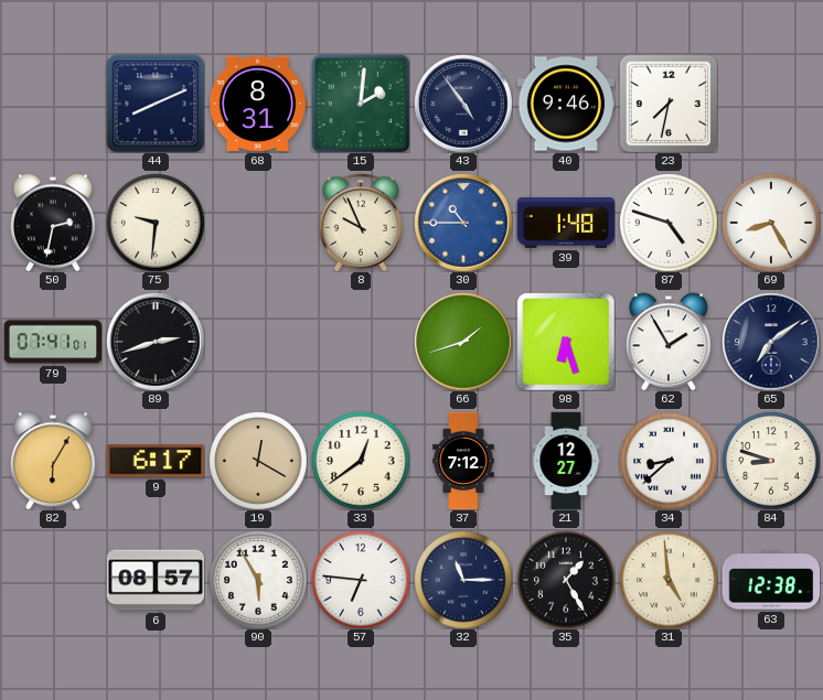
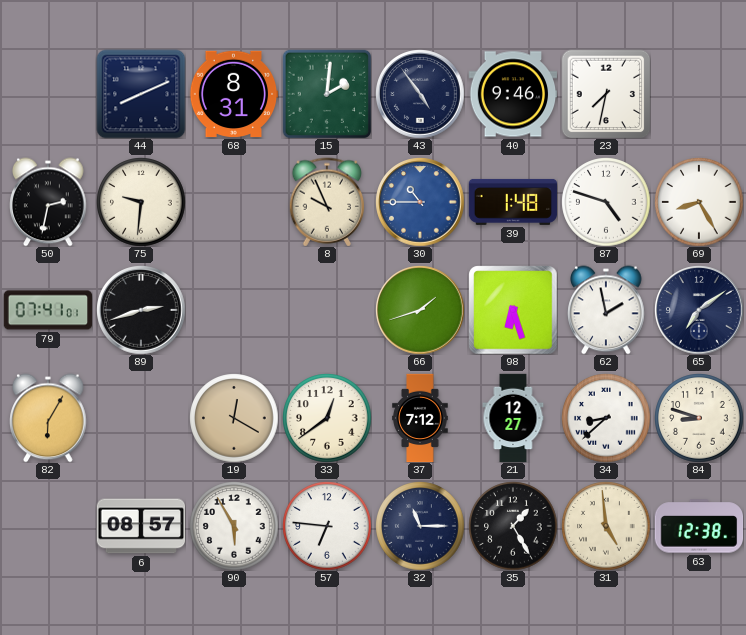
62: 1:55 -> 1:58 (606, 310)
9: 6:17 -> none (156, 461)
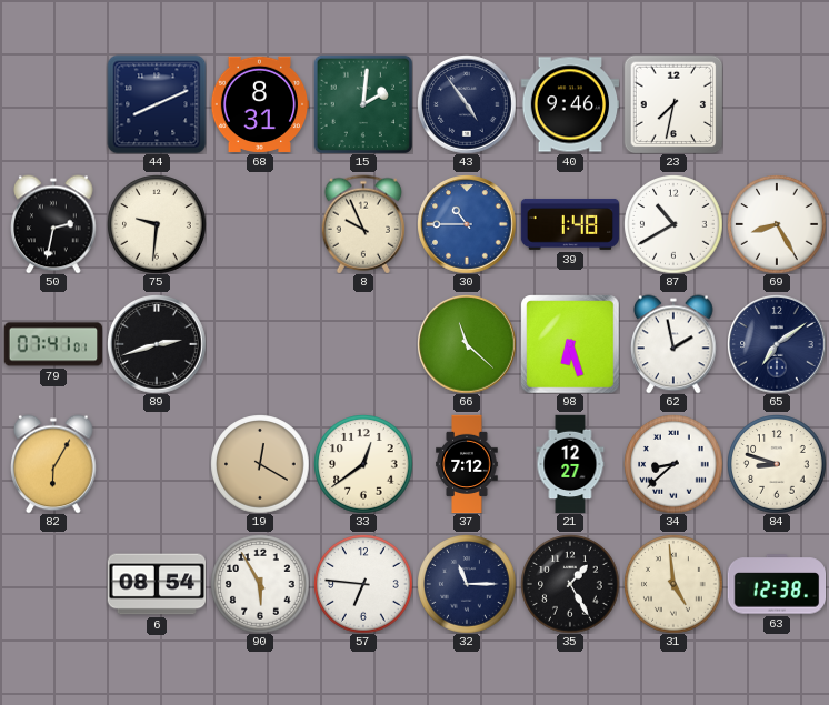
87: 4:48 -> 10:40 (673, 224)
66: 1:42 -> 11:22 (467, 344)
6: 08:57 -> 08:54 (157, 584)
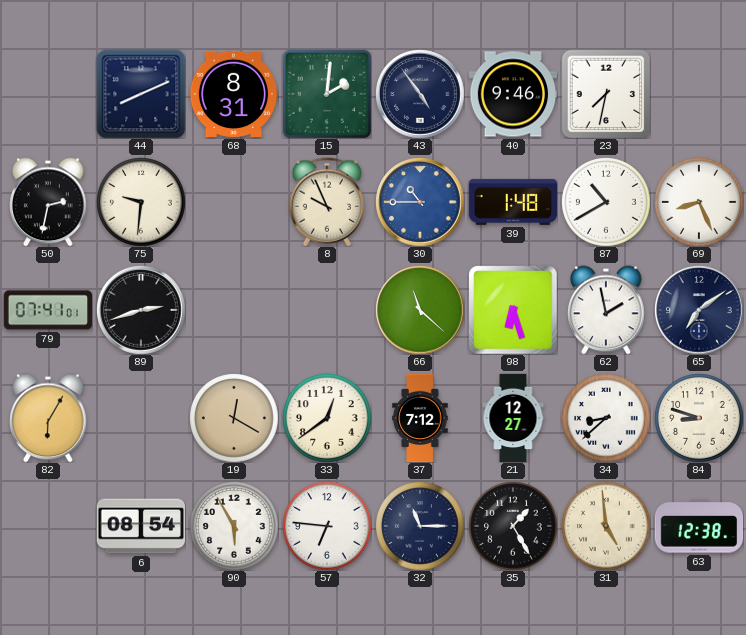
69: 8:25 -> 8:26 (699, 202)
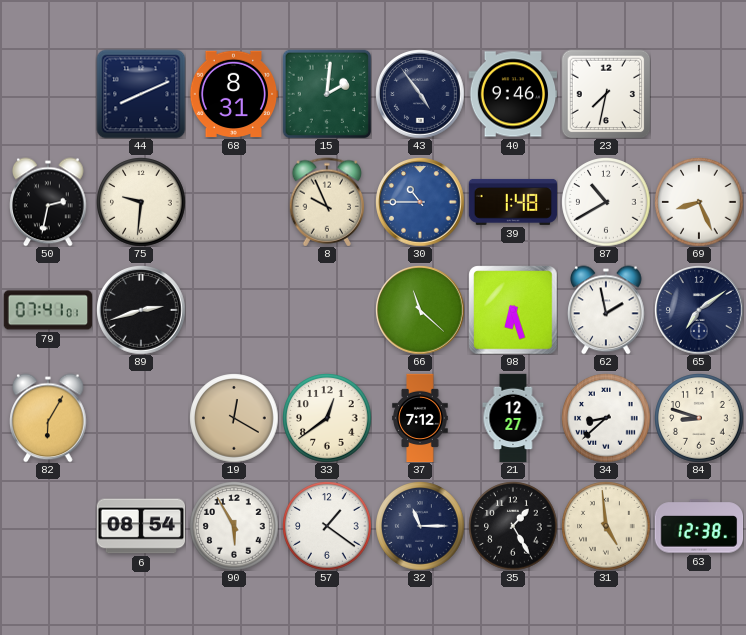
57: 6:46 -> 1:21 (327, 526)
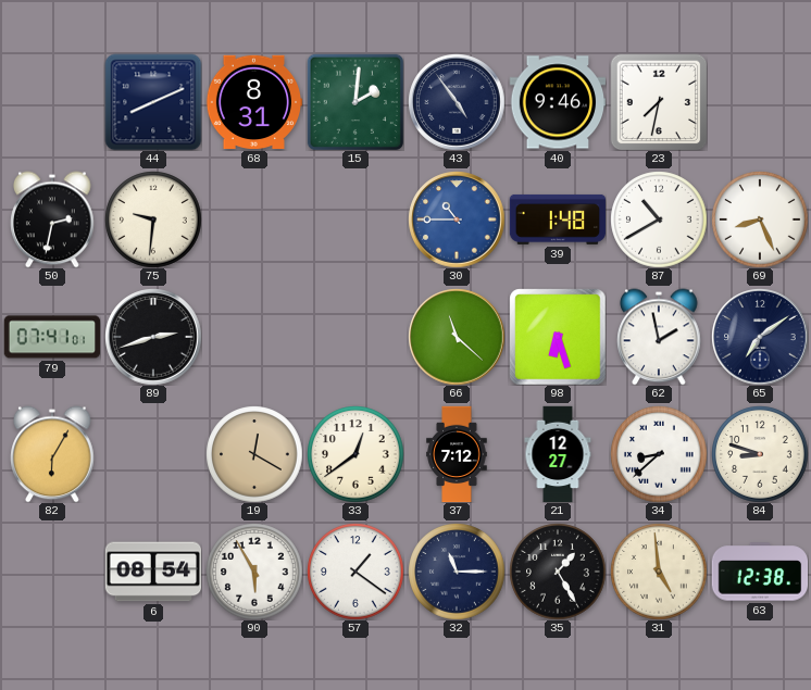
8: 9:56 -> none (327, 202)
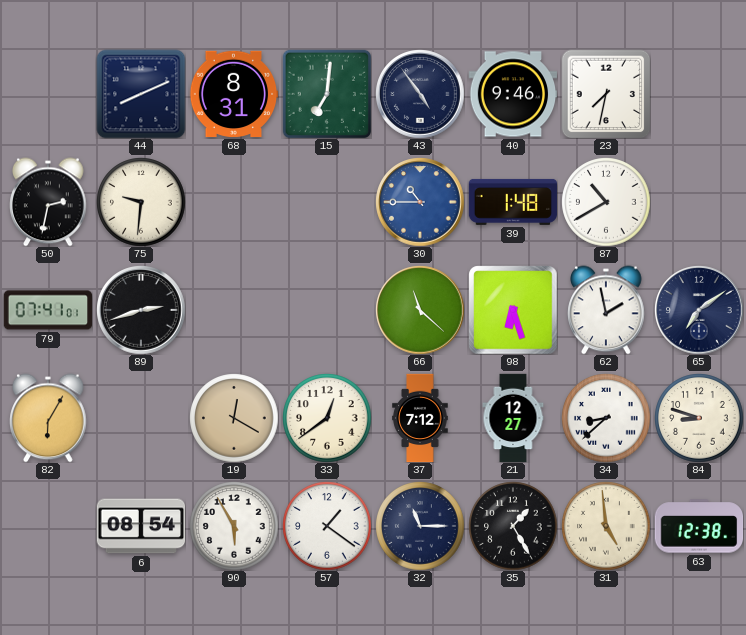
15: 2:01 -> 7:01 (327, 94)
69: 8:26 -> none (760, 219)
